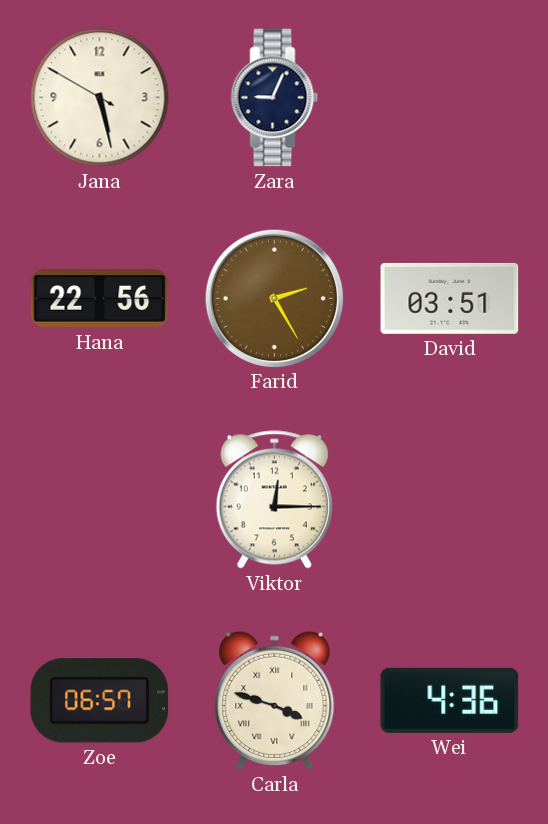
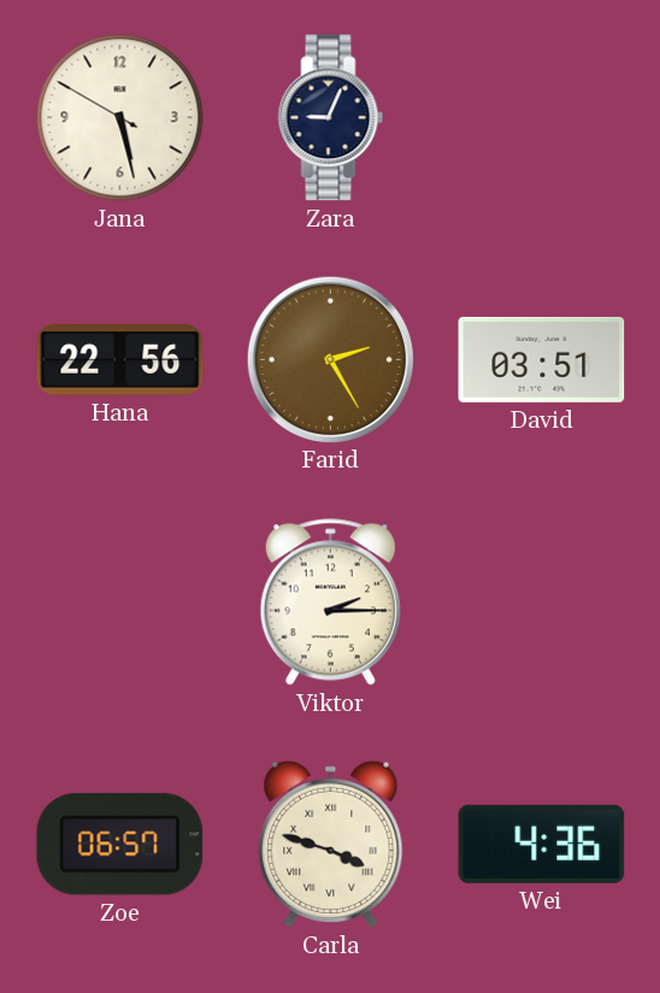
Viktor: 12:15 -> 2:15 (330, 603)
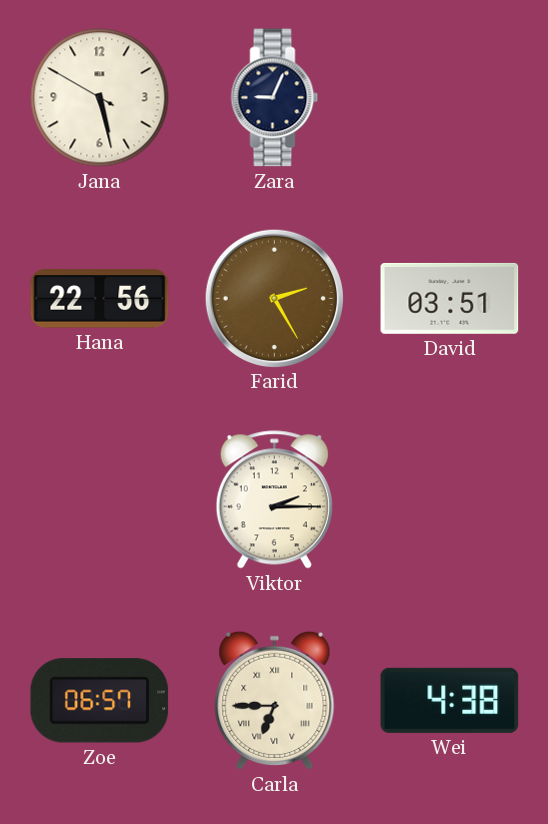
Carla: 3:48 -> 6:45 (275, 700)
Wei: 4:36 -> 4:38 (450, 700)
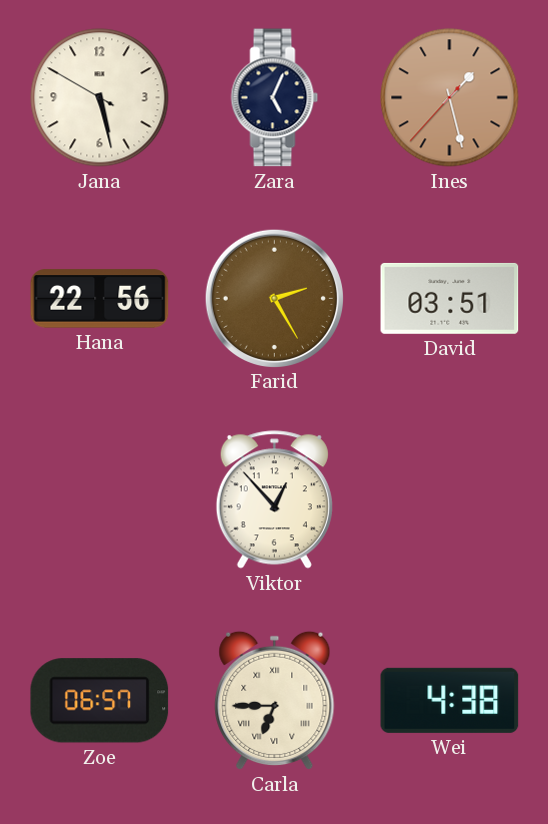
Zara: 9:04 -> 5:04 (275, 98)
Ines: none -> 1:27 (450, 98)
Viktor: 2:15 -> 12:53 (274, 500)
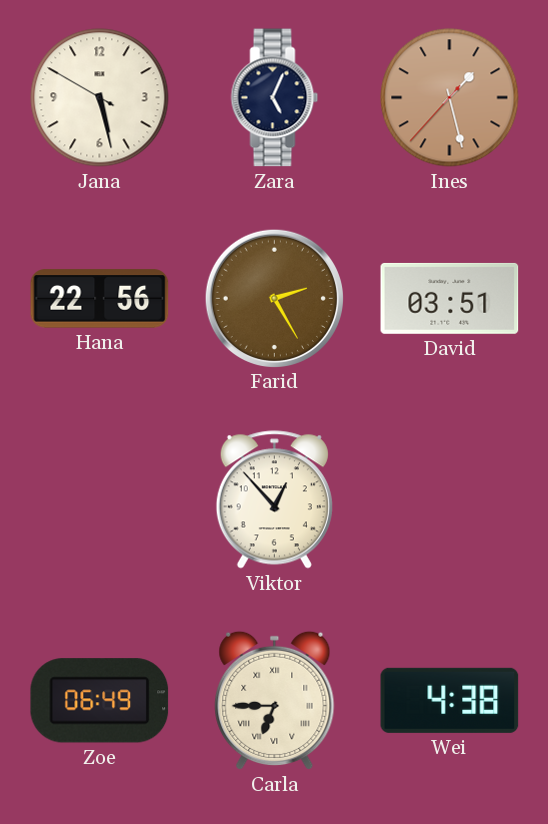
Zoe: 06:57 -> 06:49 (100, 701)
